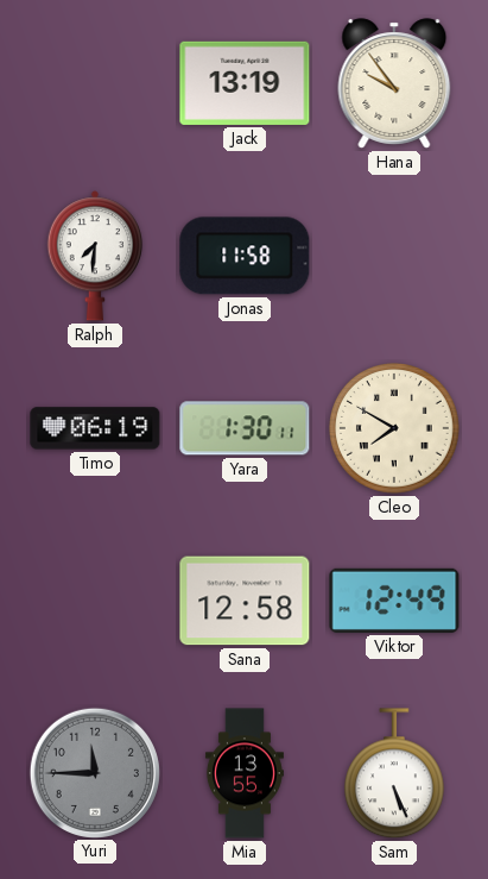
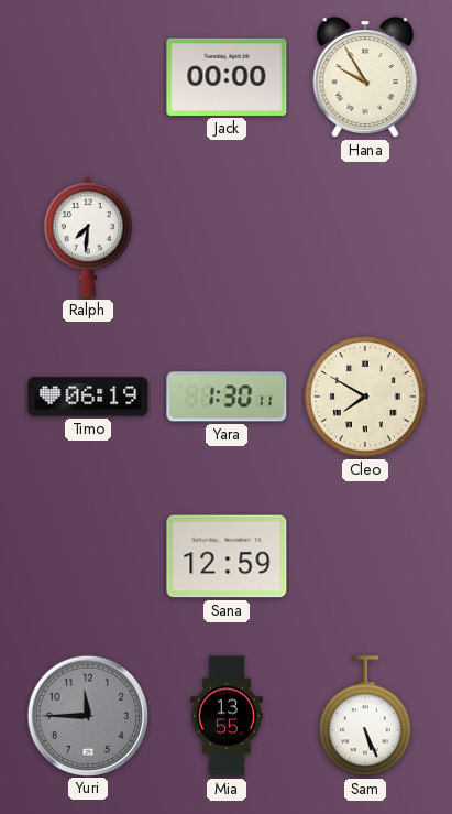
Jack: 13:19 -> 00:00 (227, 77)
Hana: 9:54 -> 9:55 (365, 77)
Jonas: 11:58 -> none (245, 256)
Sana: 12:58 -> 12:59 (227, 556)
Viktor: 12:49 -> none (394, 601)
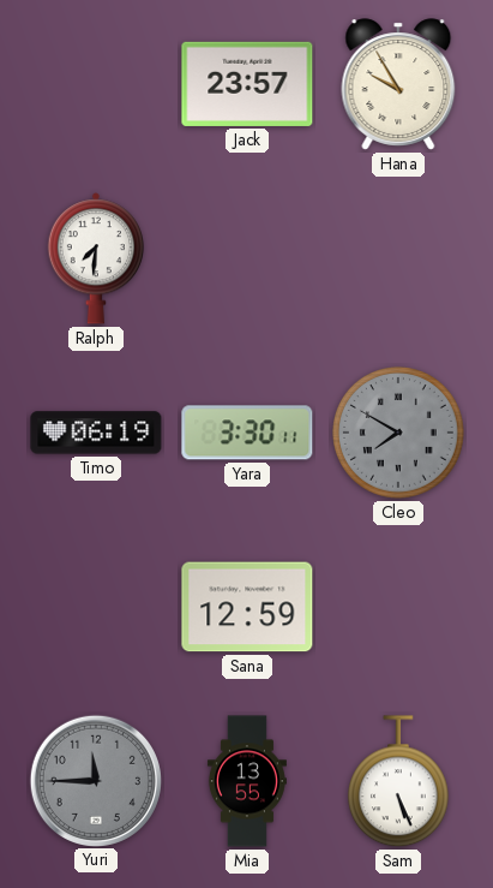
Jack: 00:00 -> 23:57 (247, 84)
Yara: 1:30 -> 3:30 (247, 433)
Cleo dial: cream -> grey (399, 434)
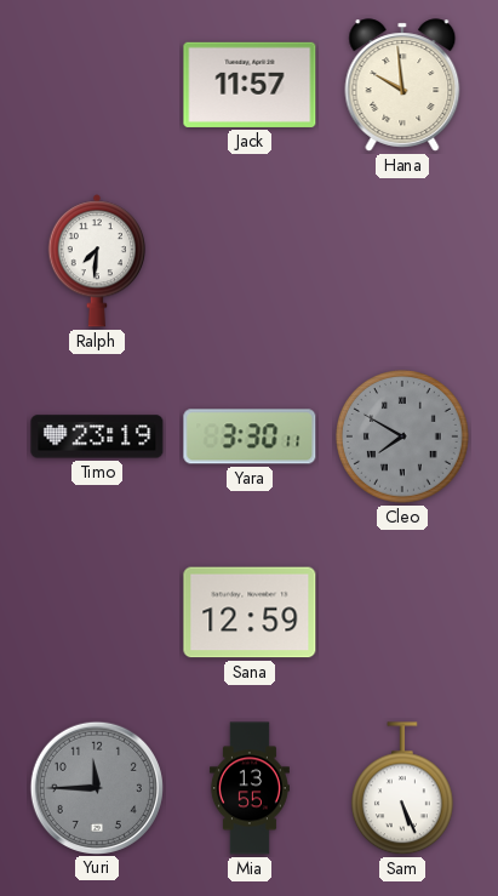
Jack: 23:57 -> 11:57 (250, 85)
Hana: 9:55 -> 9:59 (402, 85)
Timo: 06:19 -> 23:19 (97, 436)
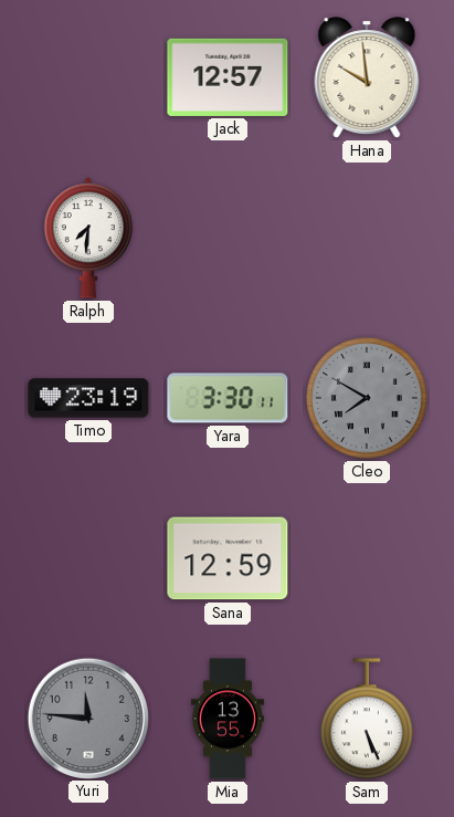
Jack: 11:57 -> 12:57 (228, 77)
Yuri: 11:45 -> 11:46 (87, 718)
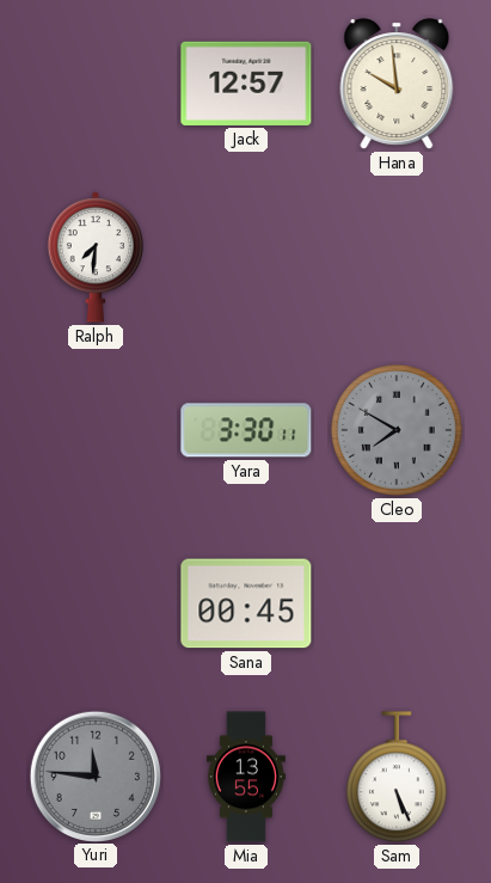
Timo: 23:19 -> none (88, 398)
Sana: 12:59 -> 00:45 (246, 603)
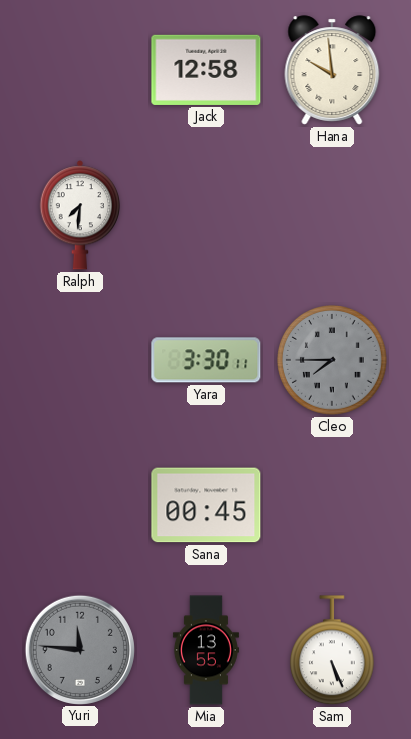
Jack: 12:57 -> 12:58 (206, 70)
Cleo: 7:50 -> 7:45 (333, 361)
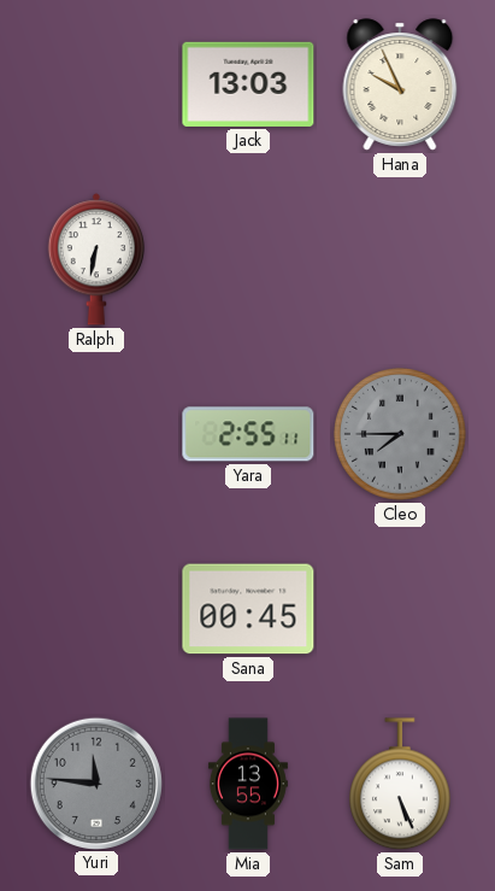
Jack: 12:58 -> 13:03 (248, 84)
Hana: 9:59 -> 9:56 (400, 84)
Ralph: 7:31 -> 6:32 (95, 259)
Yara: 3:30 -> 2:55 (248, 434)
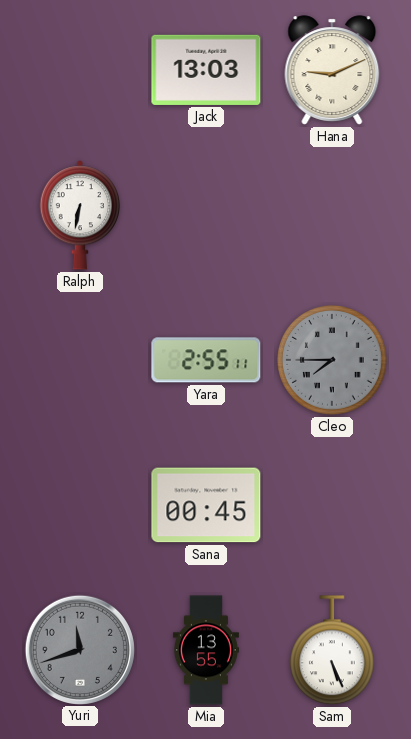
Hana: 9:56 -> 9:11 (332, 70)
Yuri: 11:46 -> 11:42 (79, 649)
